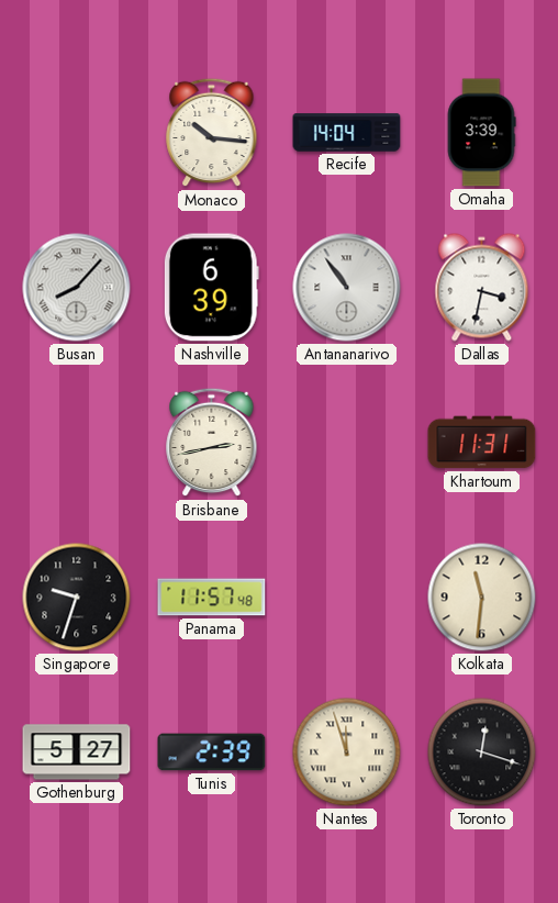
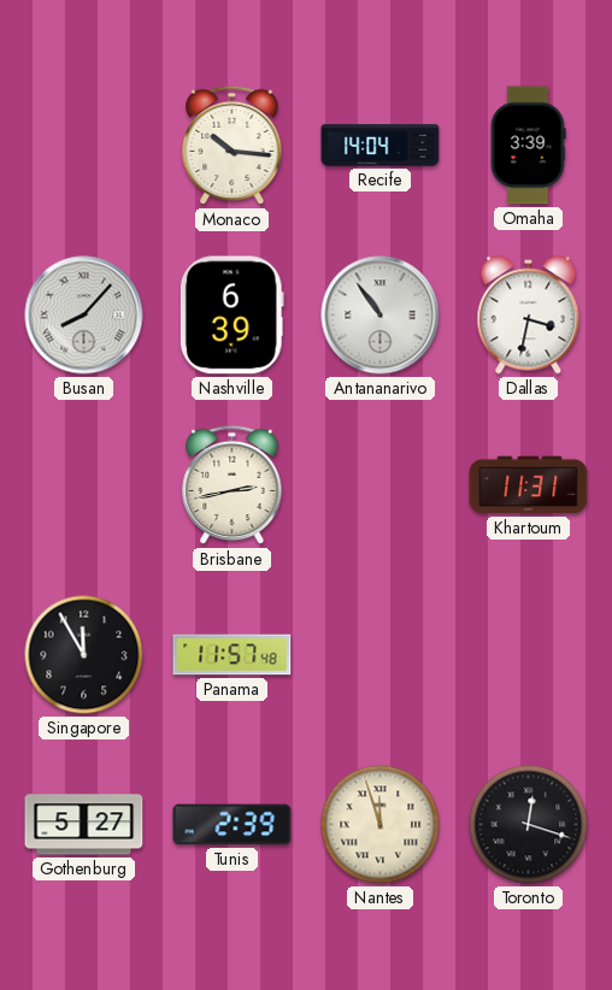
Singapore: 9:33 -> 11:55 (84, 655)
Kolkata: 11:31 -> none (482, 598)
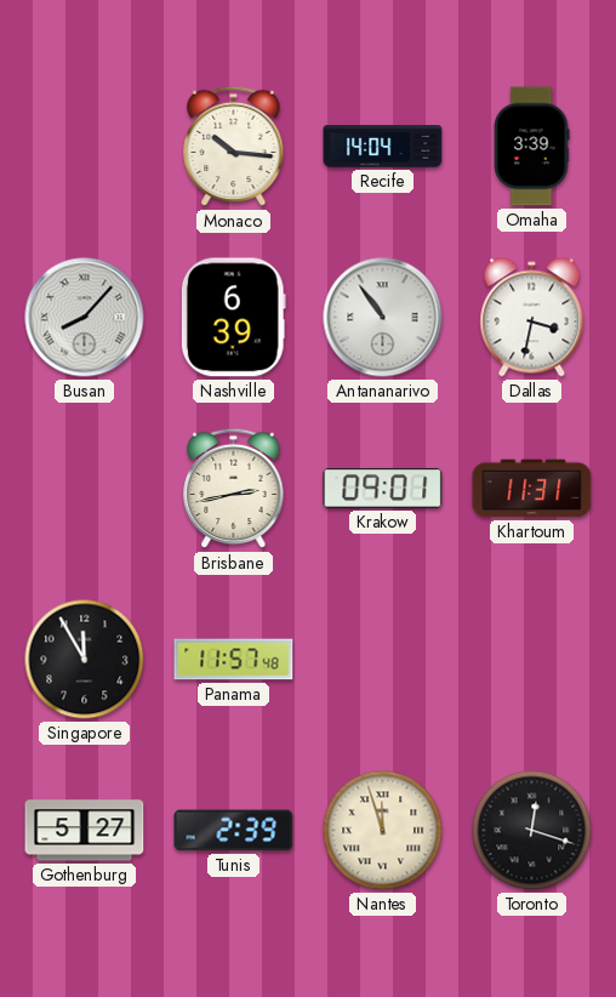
Krakow: none -> 09:01 (383, 488)
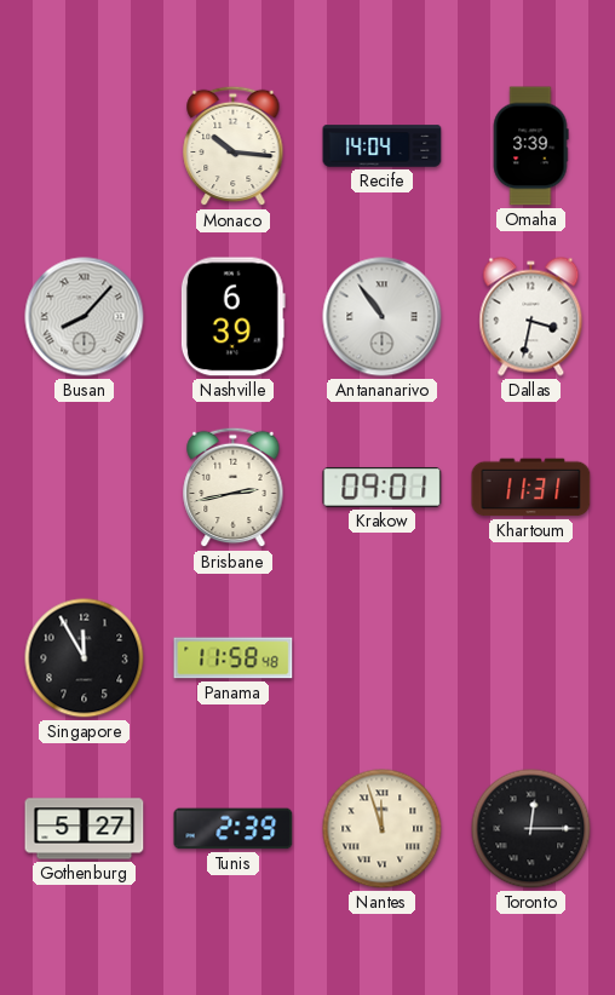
Panama: 11:57 -> 11:58 (234, 658)
Toronto: 12:18 -> 12:15 (531, 829)
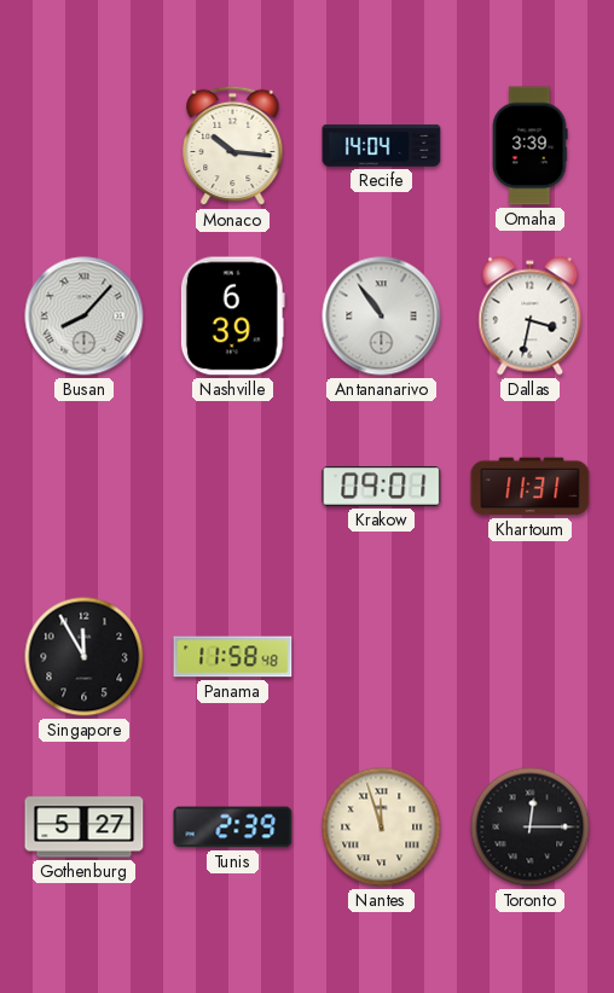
Brisbane: 2:43 -> none (234, 488)
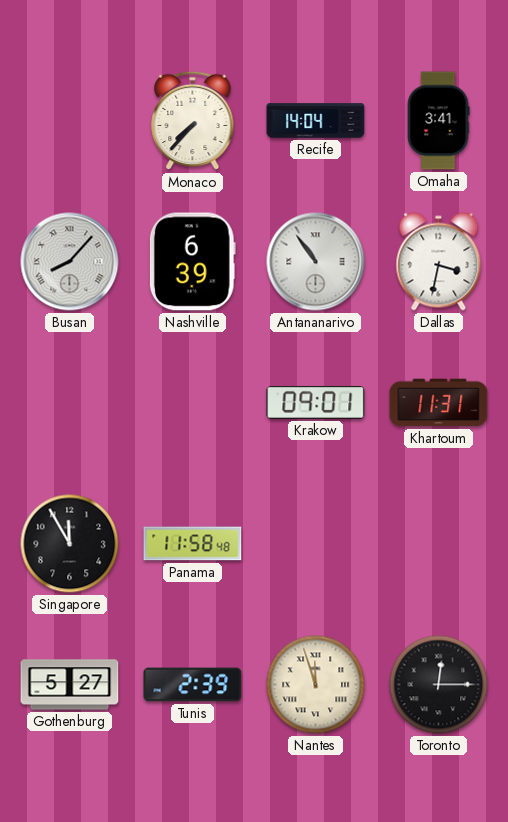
Monaco: 10:16 -> 7:37 (193, 121)
Omaha: 3:39 -> 3:41 (438, 121)
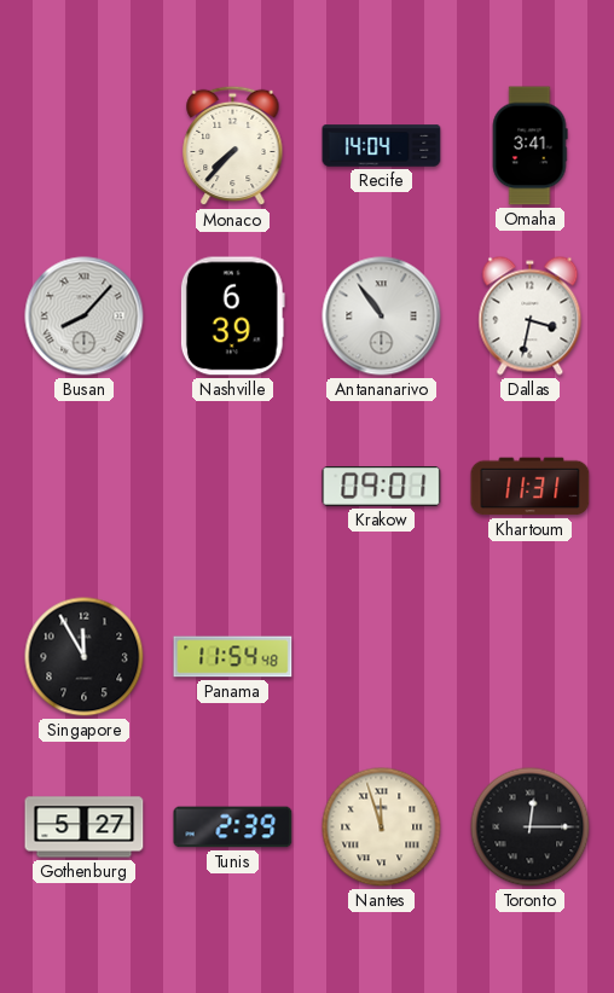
Panama: 11:58 -> 11:54 (233, 657)
